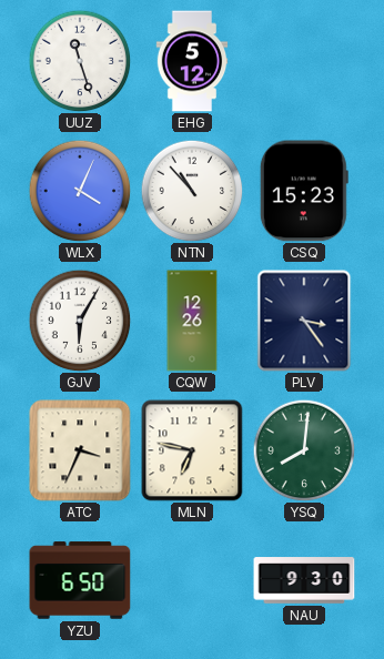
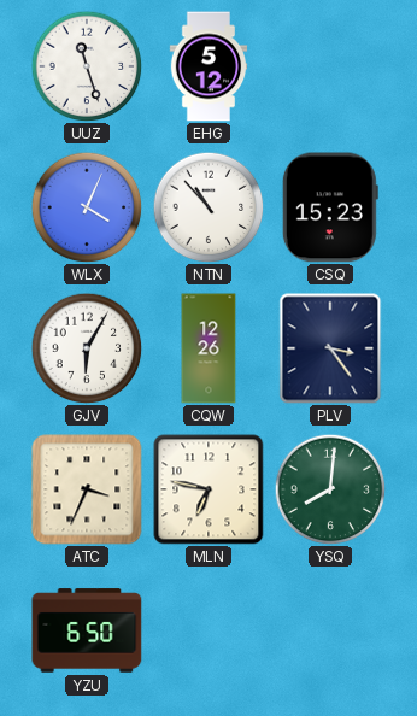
NAU: 9:30 -> none (304, 580)
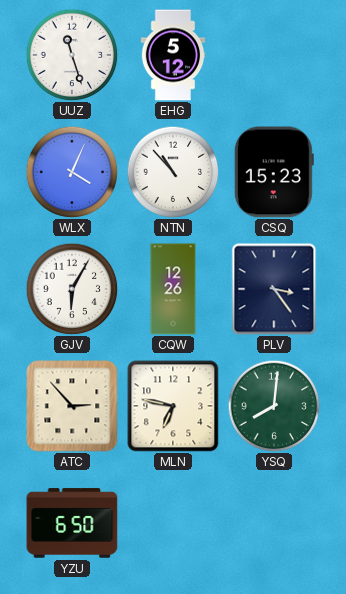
ATC: 3:34 -> 2:53 (72, 406)
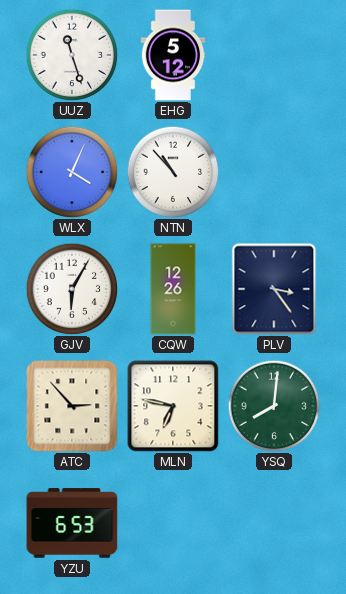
CSQ: 15:23 -> none (274, 172)
YZU: 6:50 -> 6:53 (72, 523)
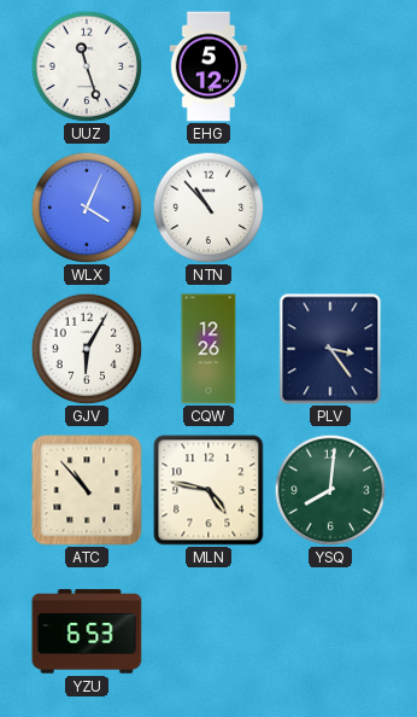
ATC: 2:53 -> 10:53 (87, 490)
MLN: 6:47 -> 4:47 (208, 490)
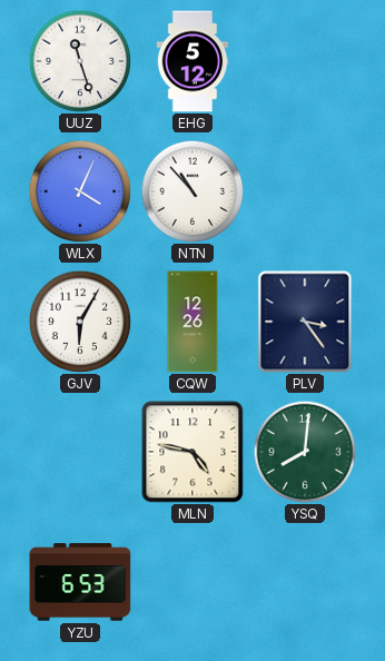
ATC: 10:53 -> none (87, 490)
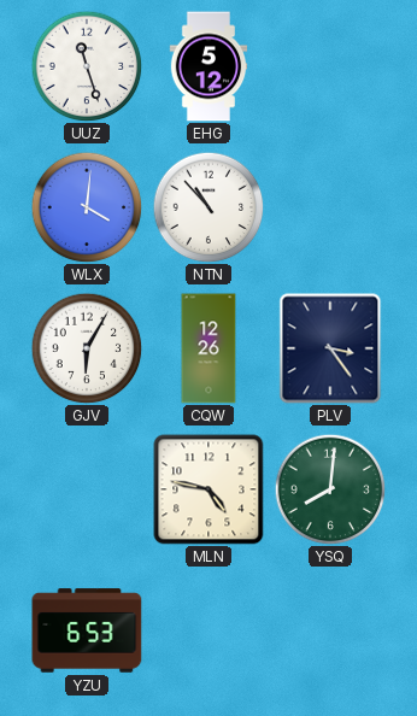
WLX: 4:04 -> 4:01 (87, 207)
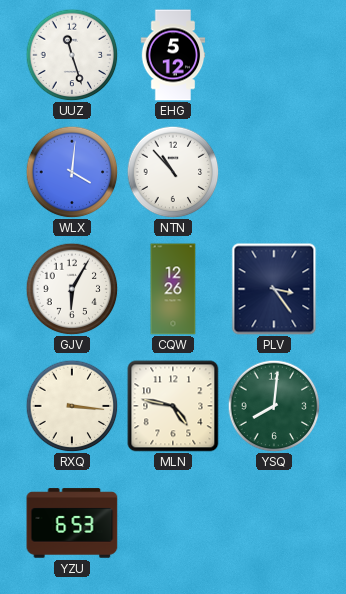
RXQ: none -> 3:16 (72, 406)
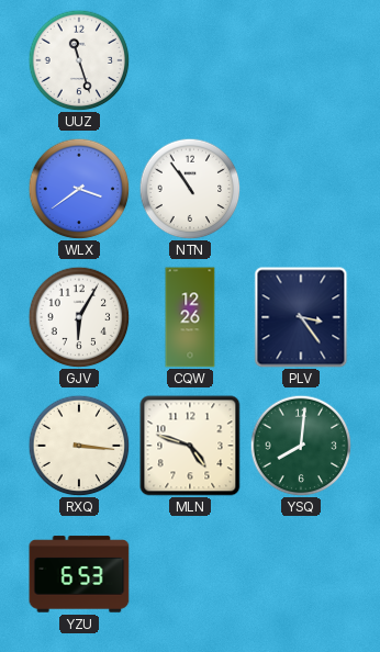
EHG: 5:12 -> none (173, 55)
WLX: 4:01 -> 3:39 (79, 189)
NTN: 10:53 -> 10:54 (190, 189)
MLN: 4:47 -> 4:48 (190, 446)
